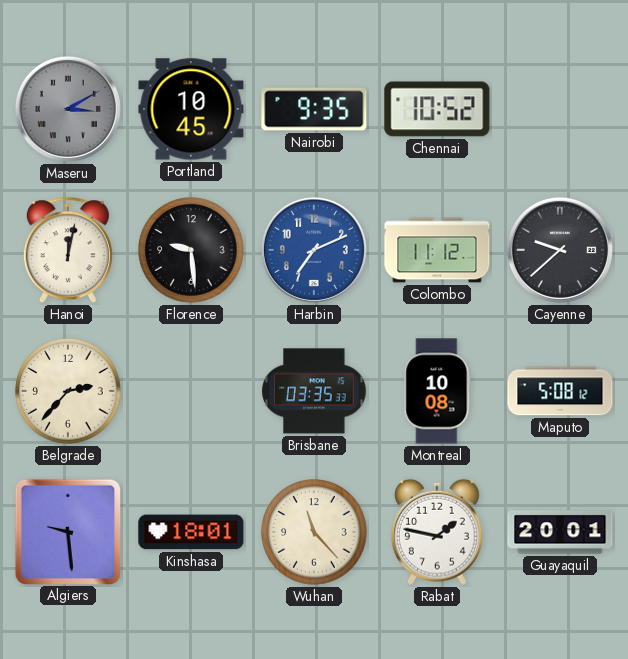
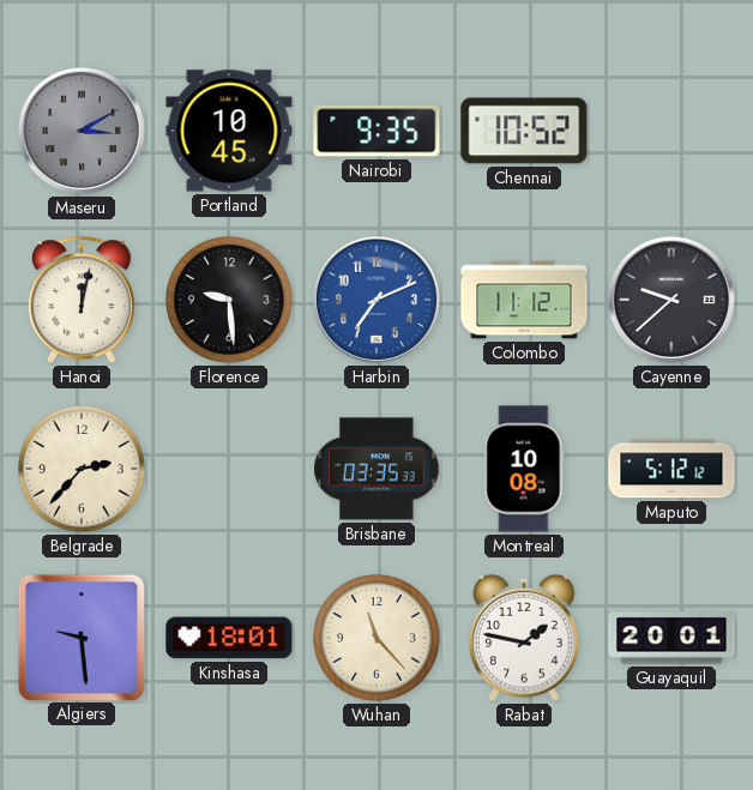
Maputo: 5:08 -> 5:12 (671, 469)
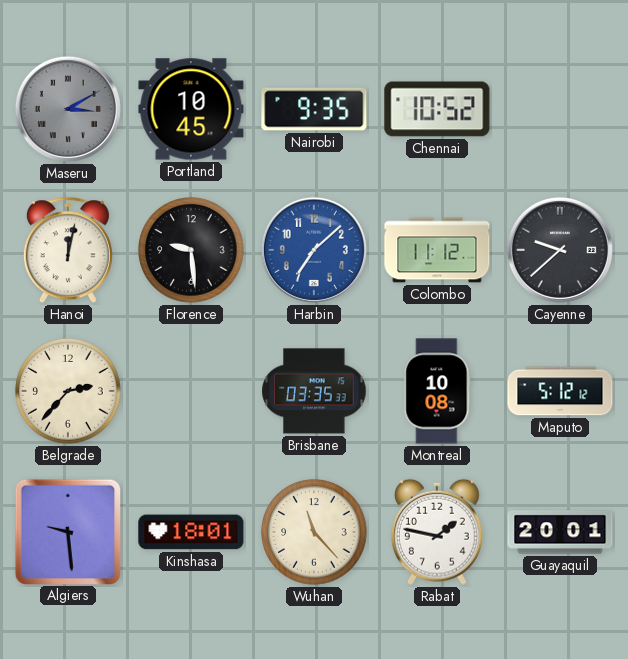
Harbin: 7:11 -> 7:08 (314, 250)
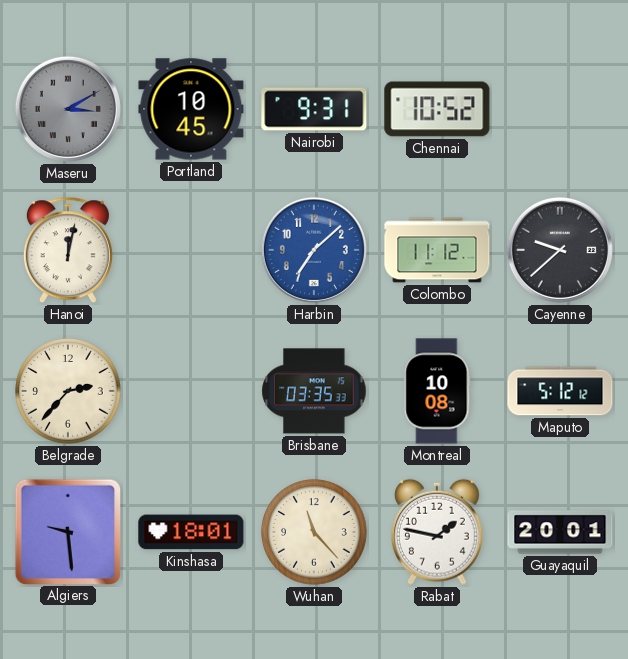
Nairobi: 9:35 -> 9:31 (314, 109)
Florence: 9:29 -> none (191, 250)
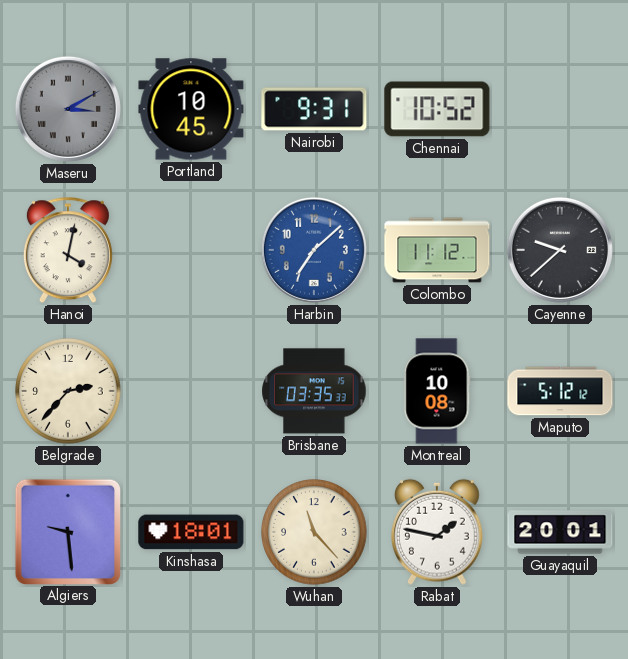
Hanoi: 12:02 -> 4:02 (68, 251)
